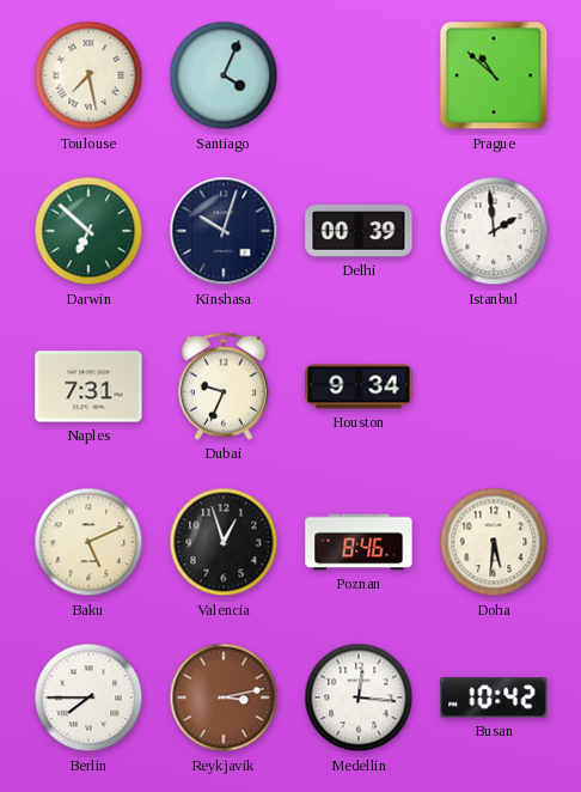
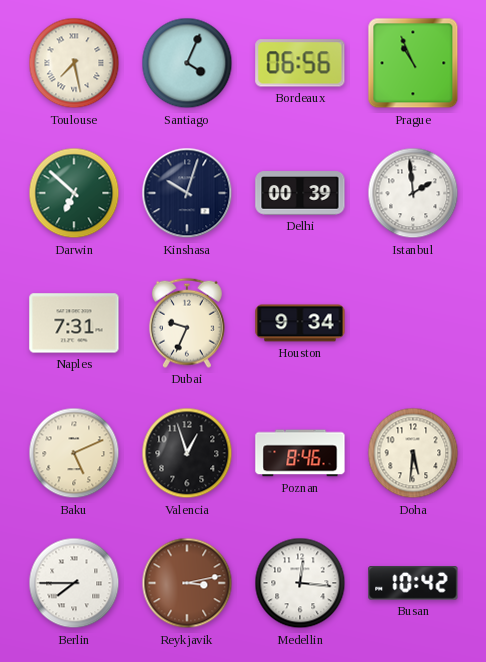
Bordeaux: none -> 06:56 (300, 63)
Prague: 10:52 -> 10:56 (413, 63)
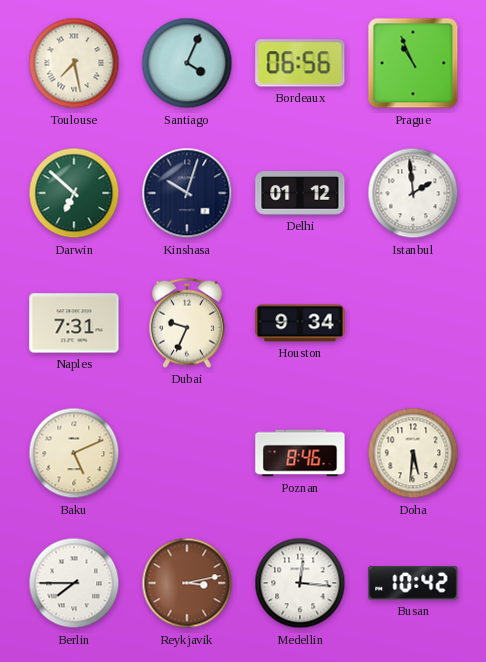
Delhi: 00:39 -> 01:12 (300, 193)
Valencia: 12:57 -> none (187, 453)
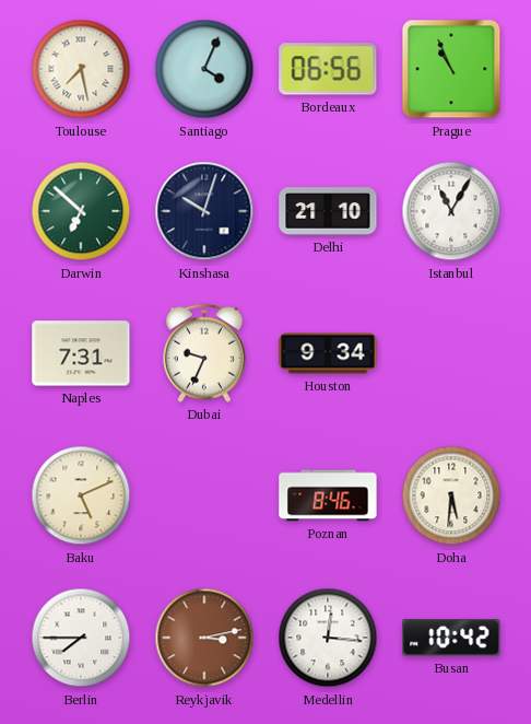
Delhi: 01:12 -> 21:10 (328, 211)
Istanbul: 1:59 -> 11:05 (451, 211)
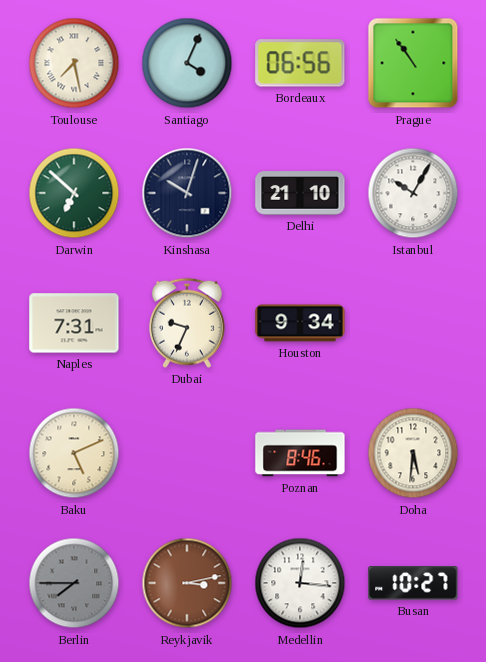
Prague: 10:56 -> 10:54 (413, 63)
Istanbul: 11:05 -> 10:05 (413, 193)
Berlin dial: white -> grey (74, 583)
Busan: 10:42 -> 10:27 (413, 583)
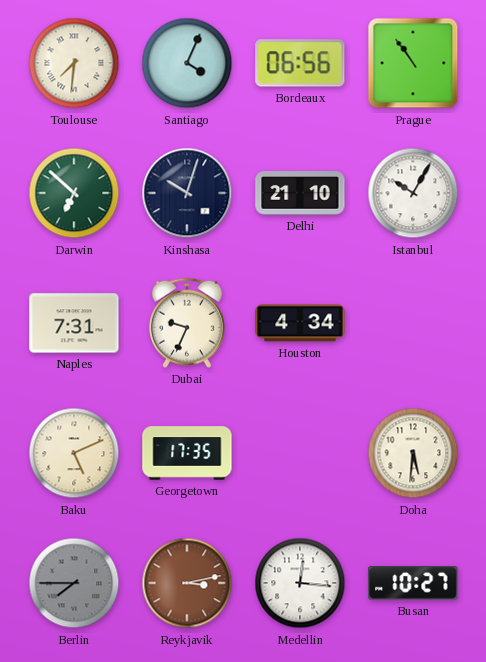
Toulouse: 7:28 -> 7:31 (74, 63)
Houston: 9:34 -> 4:34 (300, 323)
Georgetown: none -> 17:35 (187, 453)
Poznan: 8:46 -> none (300, 453)
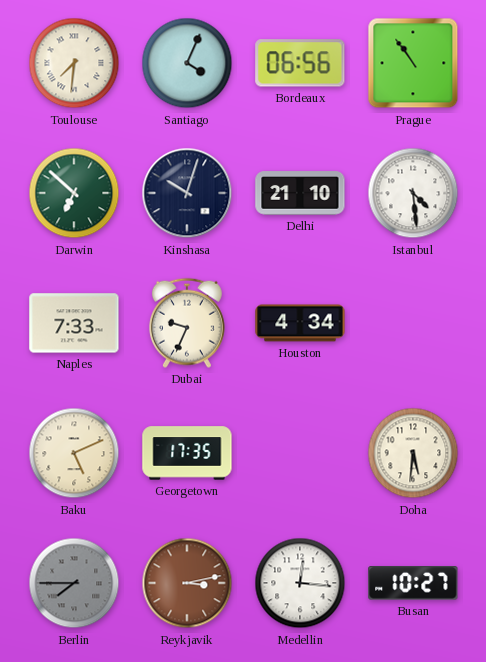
Istanbul: 10:05 -> 4:29 (413, 193)
Naples: 7:31 -> 7:33 (74, 323)
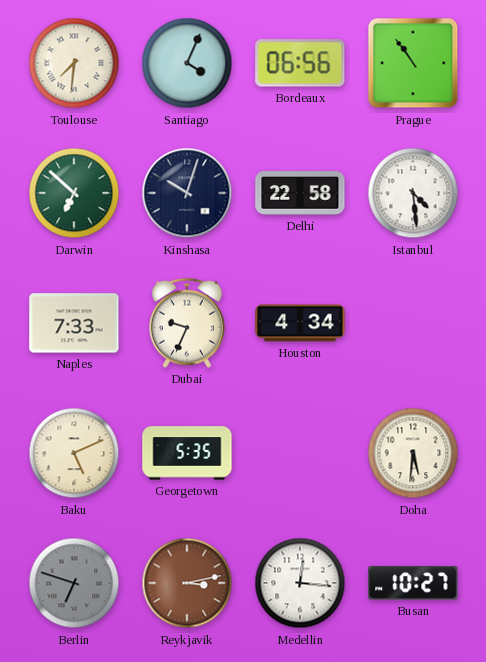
Delhi: 21:10 -> 22:58 (300, 193)
Georgetown: 17:35 -> 5:35 (187, 453)
Berlin: 7:45 -> 6:48 (74, 583)
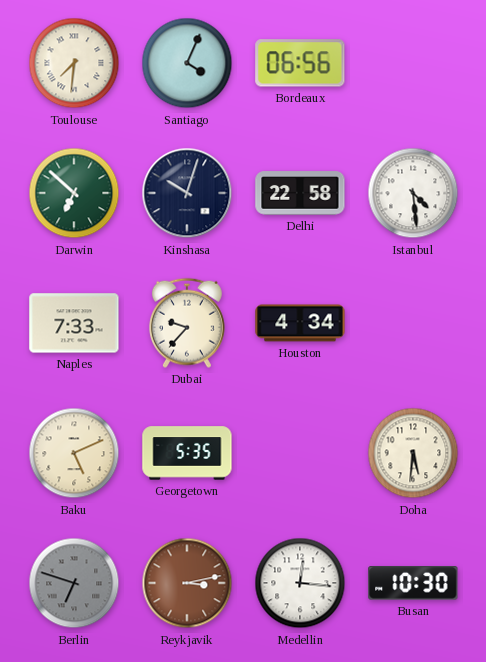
Prague: 10:54 -> none (413, 63)
Dubai: 9:34 -> 9:37 (187, 323)
Busan: 10:27 -> 10:30 (413, 583)
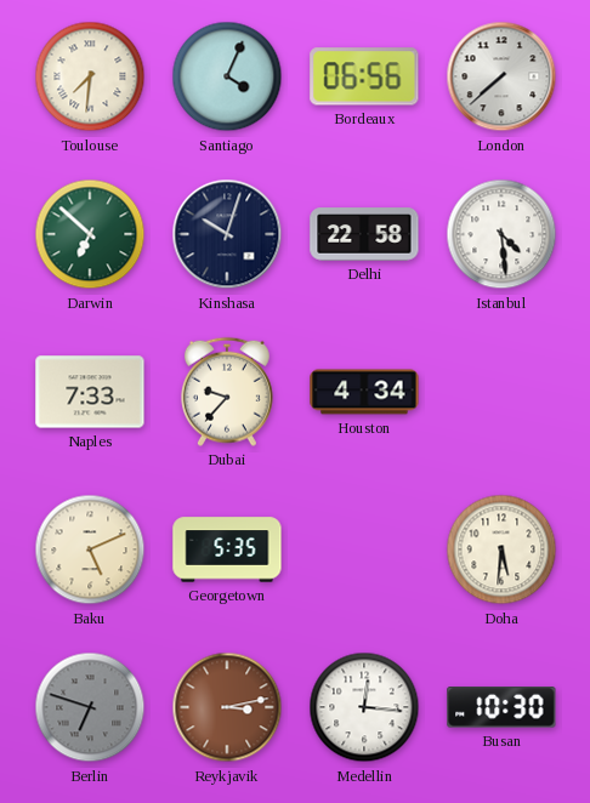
London: none -> 7:38 (501, 76)
